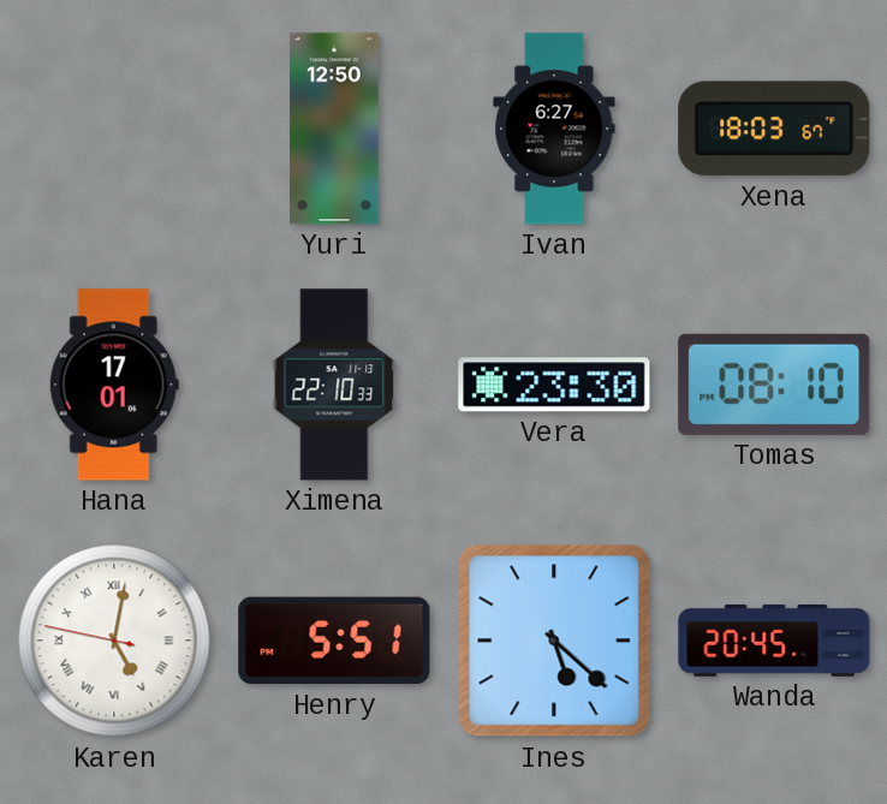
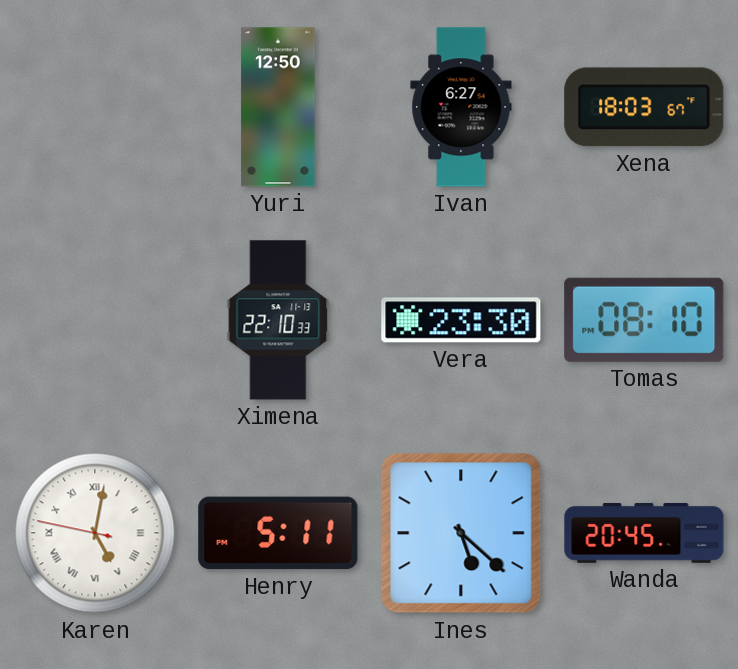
Hana: 17:01 -> none (114, 385)
Henry: 5:51 -> 5:11 (278, 533)
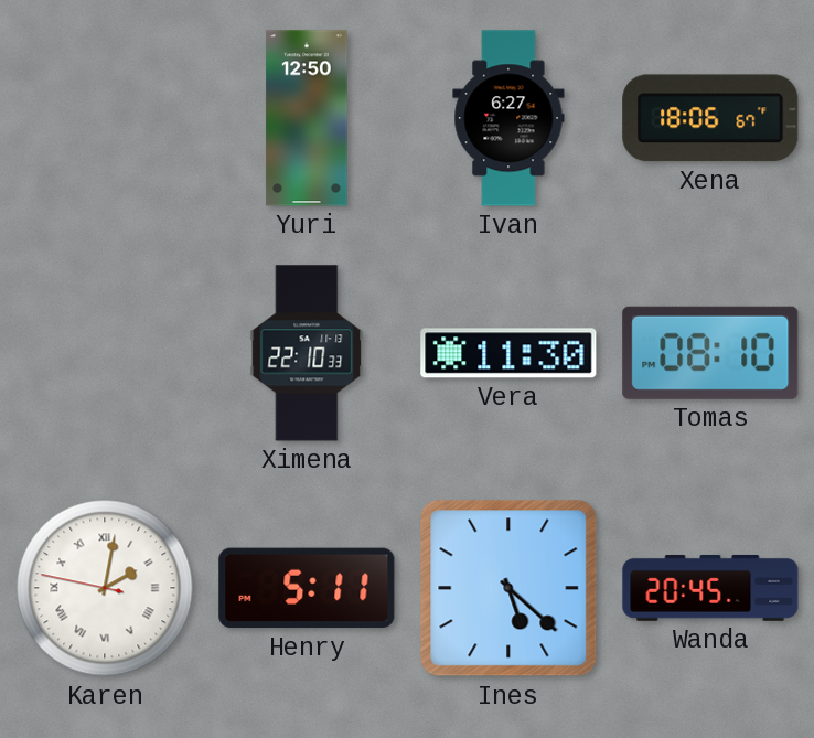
Xena: 18:03 -> 18:06 (710, 118)
Vera: 23:30 -> 11:30 (508, 353)
Karen: 5:01 -> 2:01 (105, 588)
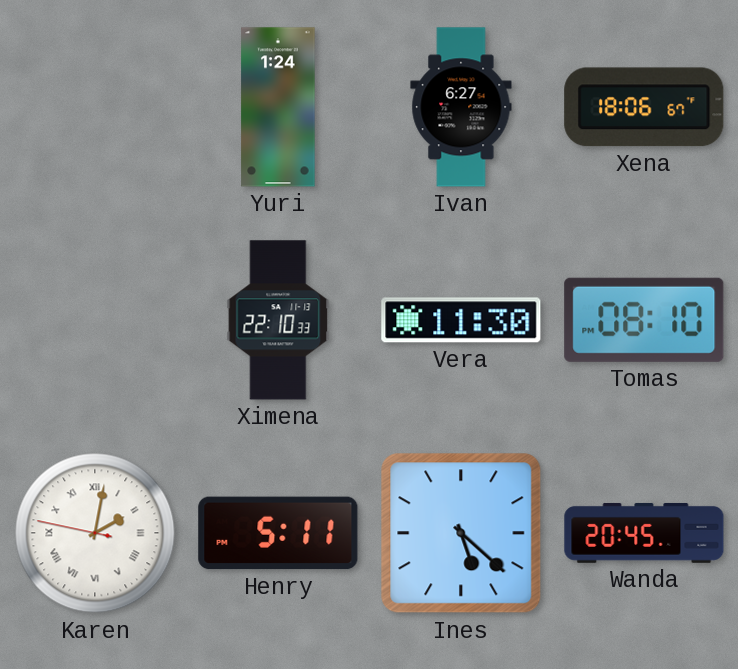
Yuri: 12:50 -> 1:24 (278, 107)
